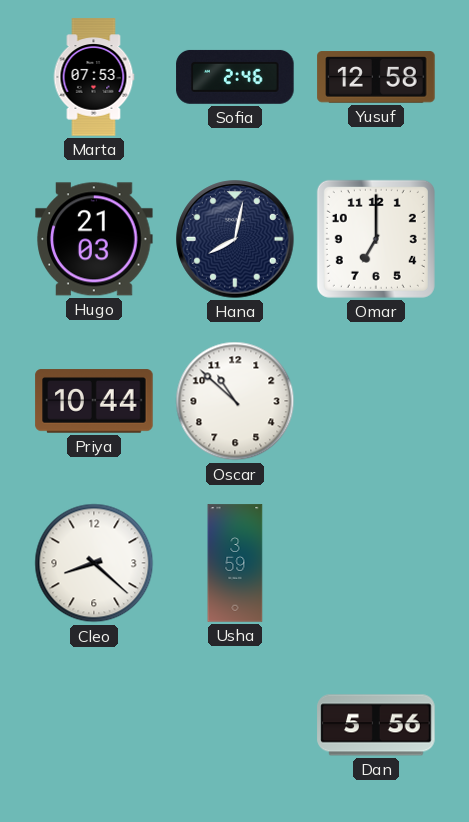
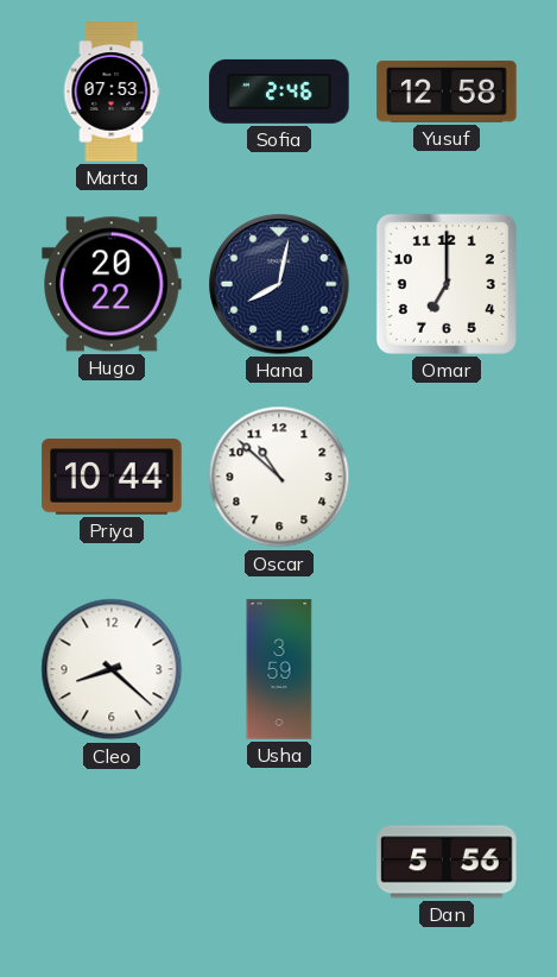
Hugo: 21:03 -> 20:22 (112, 284)
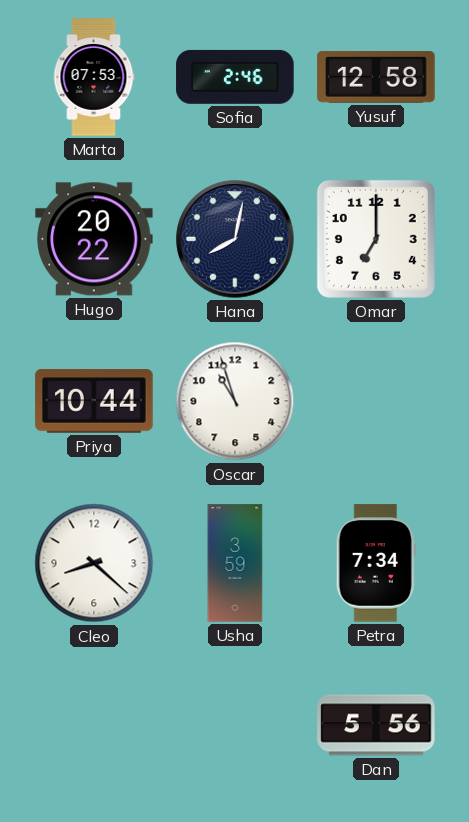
Oscar: 10:52 -> 10:57 (235, 401)
Petra: none -> 7:34 (376, 563)
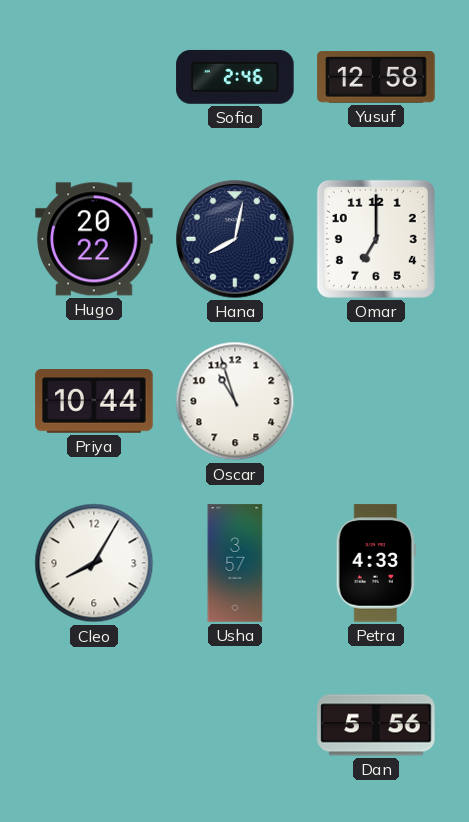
Marta: 07:53 -> none (94, 77)
Cleo: 8:22 -> 8:05 (94, 563)
Usha: 3:59 -> 3:57 (235, 563)
Petra: 7:34 -> 4:33 (376, 563)
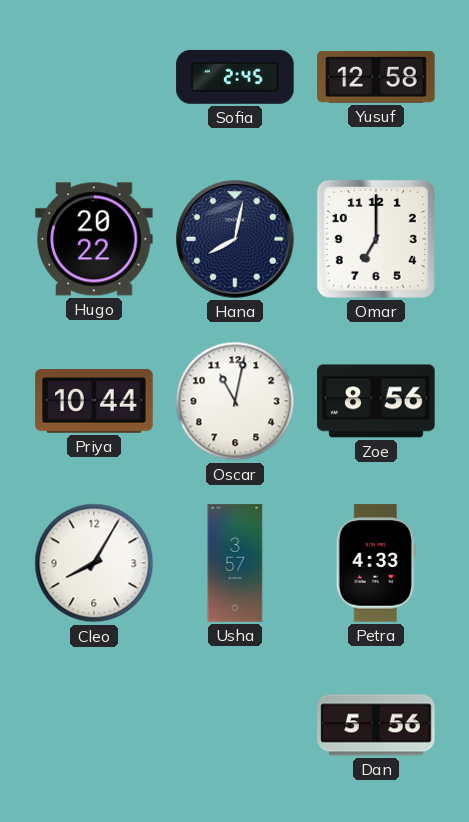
Sofia: 2:46 -> 2:45 (235, 77)
Oscar: 10:57 -> 11:02 (235, 401)
Zoe: none -> 8:56 (376, 401)
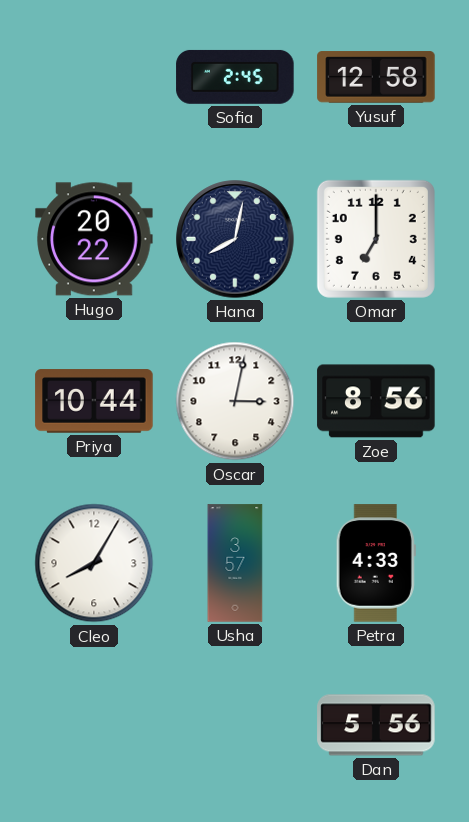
Oscar: 11:02 -> 3:02 (235, 401)
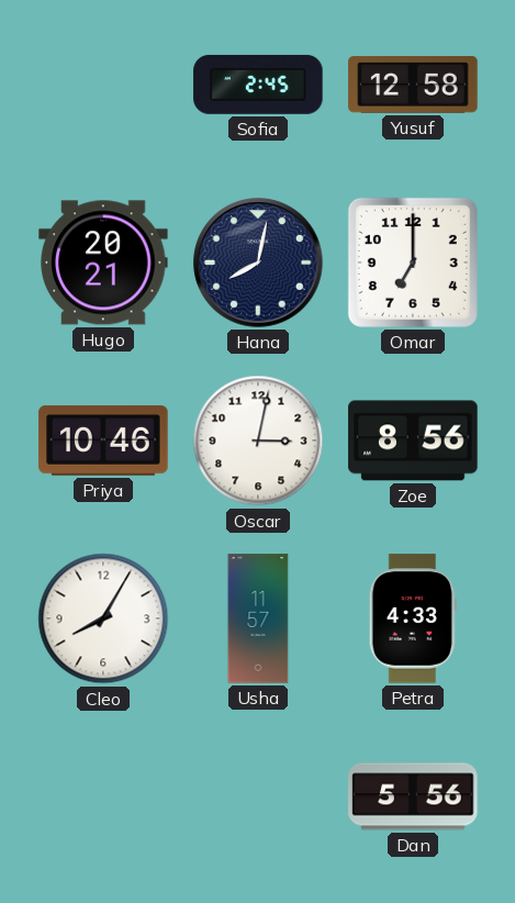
Hugo: 20:22 -> 20:21 (103, 263)
Priya: 10:44 -> 10:46 (103, 441)
Usha: 3:57 -> 11:57 (258, 618)
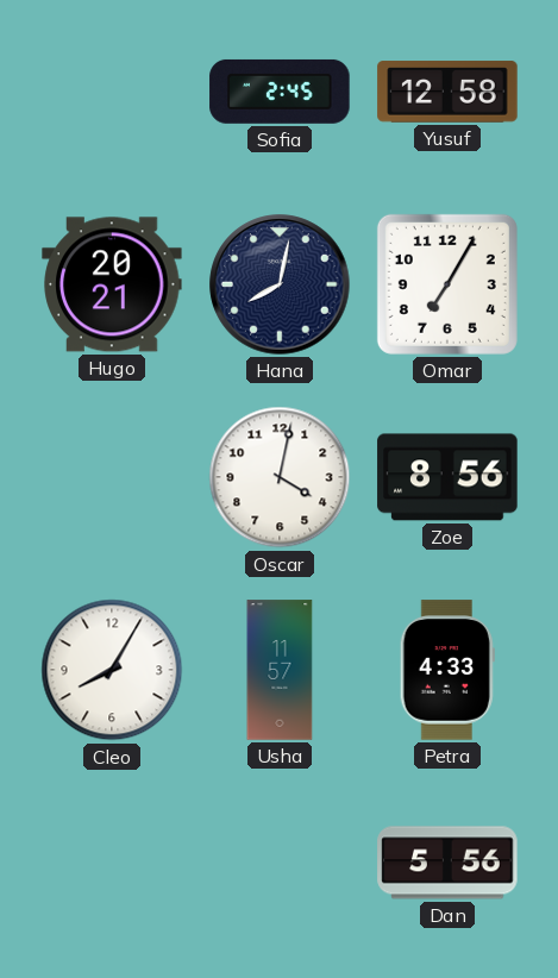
Omar: 7:00 -> 7:05 (447, 284)
Priya: 10:46 -> none (103, 441)
Oscar: 3:02 -> 4:02 (280, 477)
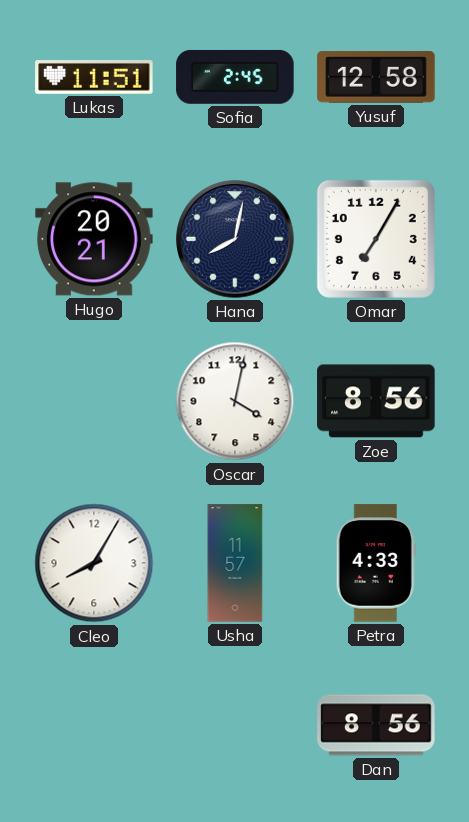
Lukas: none -> 11:51 (94, 78)
Dan: 5:56 -> 8:56 (376, 725)
